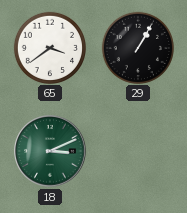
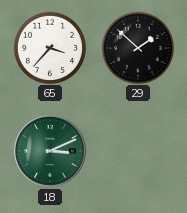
65: 3:39 -> 3:37 (49, 47)
29: 1:05 -> 1:52 (137, 47)
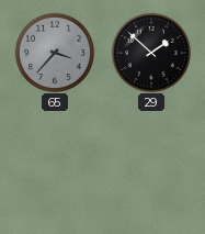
65 dial: white -> grey (54, 52)
18: 3:11 -> none (50, 151)
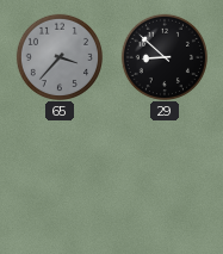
29: 1:52 -> 8:52 (163, 56)
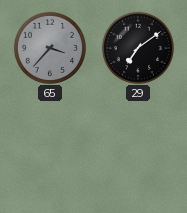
29: 8:52 -> 7:09 (137, 47)
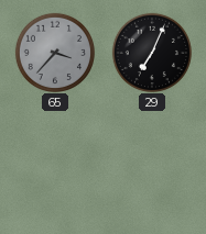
29: 7:09 -> 7:04 (151, 52)
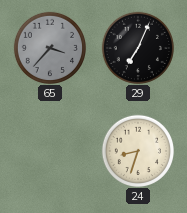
24: none -> 8:33 (137, 150)
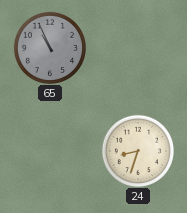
65: 3:37 -> 10:56 (49, 47)
29: 7:04 -> none (137, 47)
